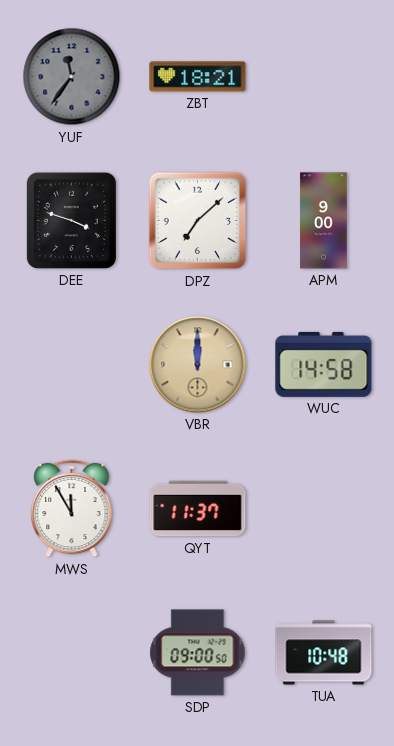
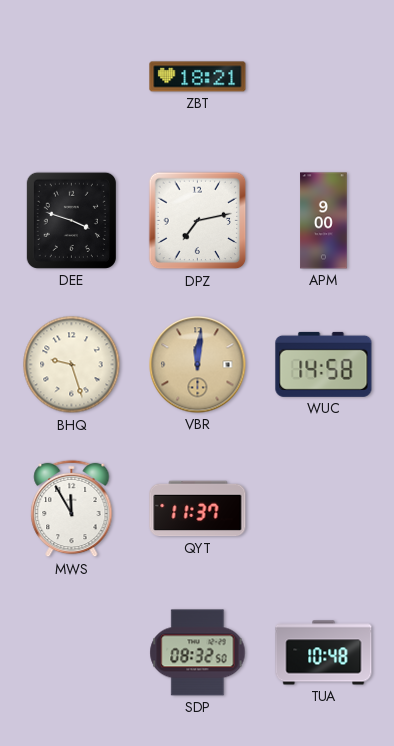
YUF: 11:36 -> none (72, 77)
DPZ: 7:08 -> 7:13 (198, 221)
BHQ: none -> 9:27 (72, 365)
VBR: 12:00 -> 12:01 (198, 365)
SDP: 09:00 -> 08:32 (198, 653)
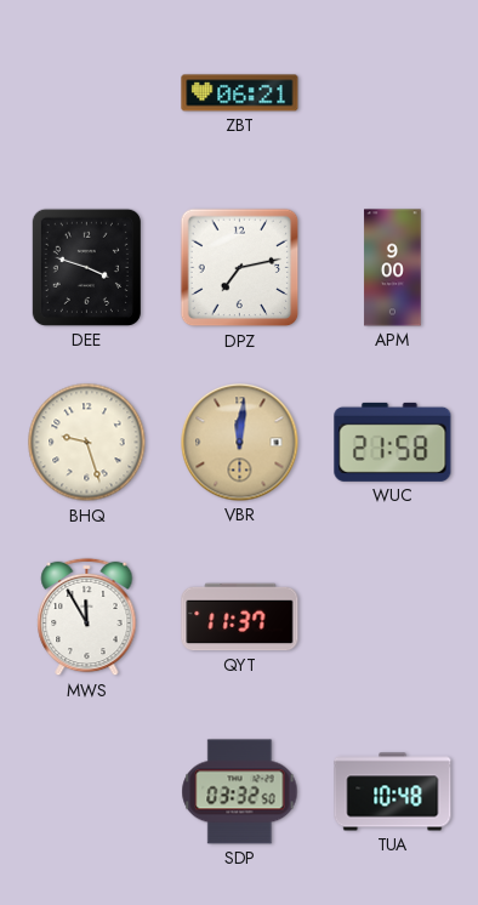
ZBT: 18:21 -> 06:21 (240, 93)
WUC: 14:58 -> 21:58 (393, 442)
SDP: 08:32 -> 03:32 (240, 792)
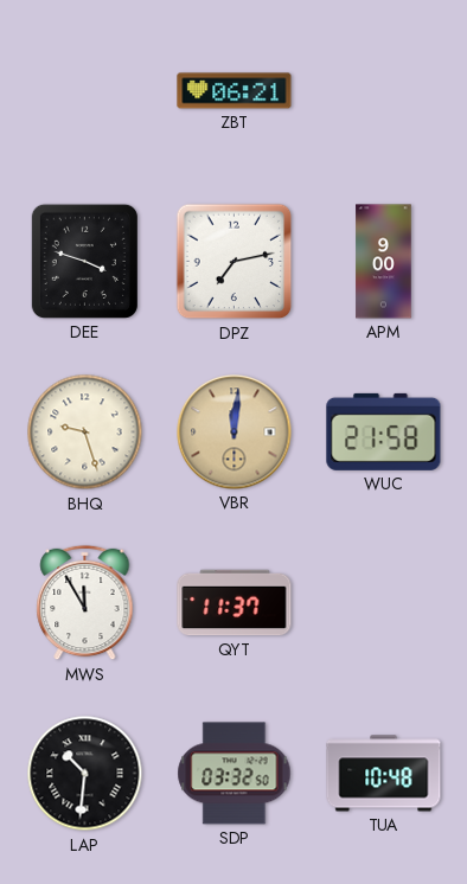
LAP: none -> 10:31 (85, 774)
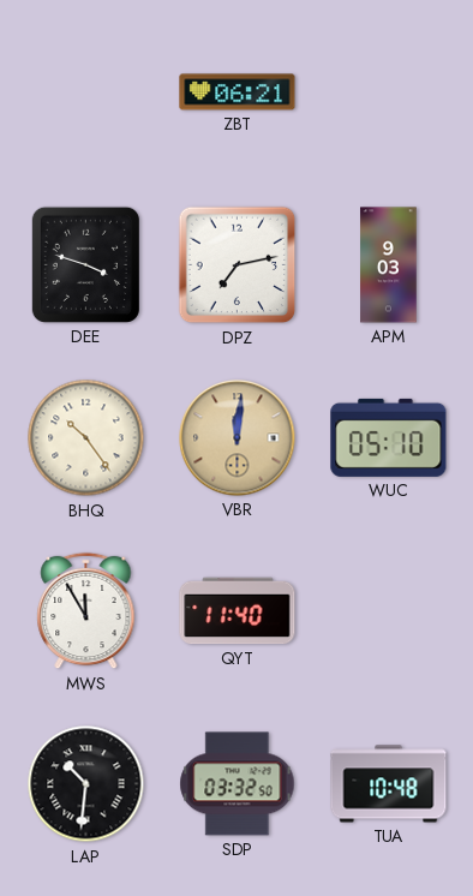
APM: 9:00 -> 9:03 (389, 265)
BHQ: 9:27 -> 10:24 (86, 438)
WUC: 21:58 -> 05:10 (389, 437)
QYT: 11:37 -> 11:40 (238, 611)
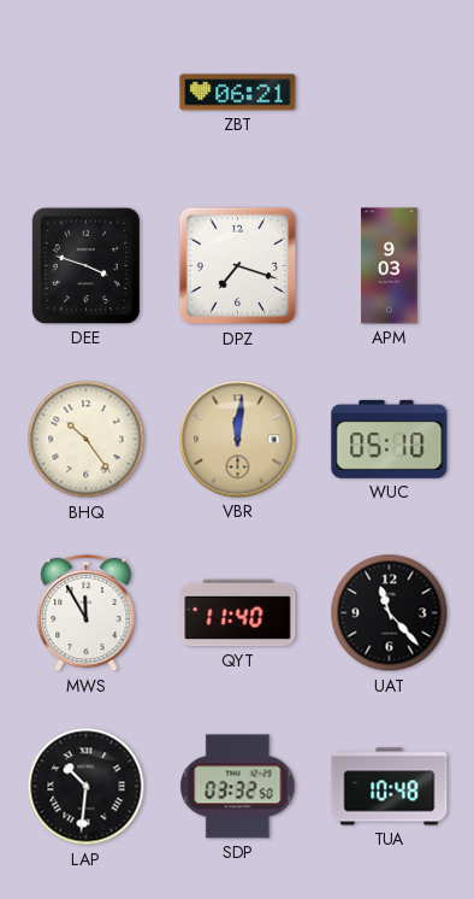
DPZ: 7:13 -> 7:18 (238, 266)
UAT: none -> 11:23 (390, 613)
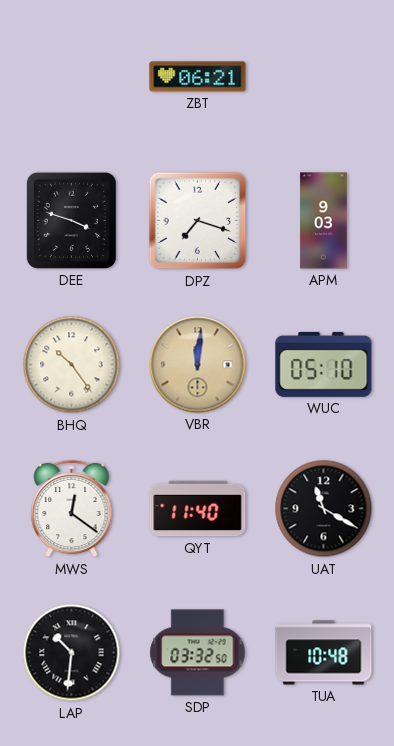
MWS: 11:55 -> 12:21 (72, 509)
UAT: 11:23 -> 11:20 (324, 509)
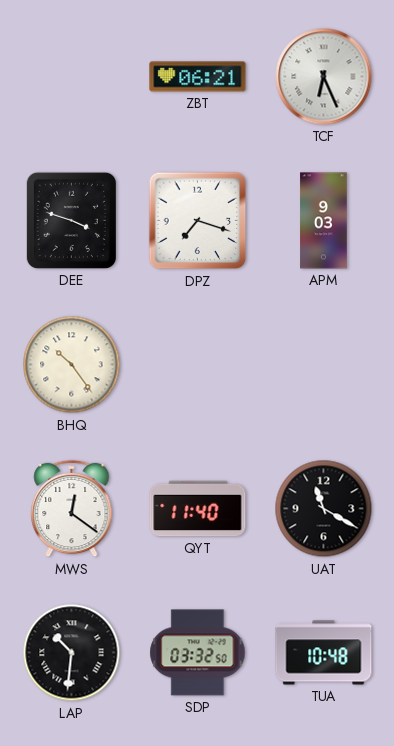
TCF: none -> 6:26 (324, 77)
VBR: 12:01 -> none (198, 365)
WUC: 05:10 -> none (324, 364)
